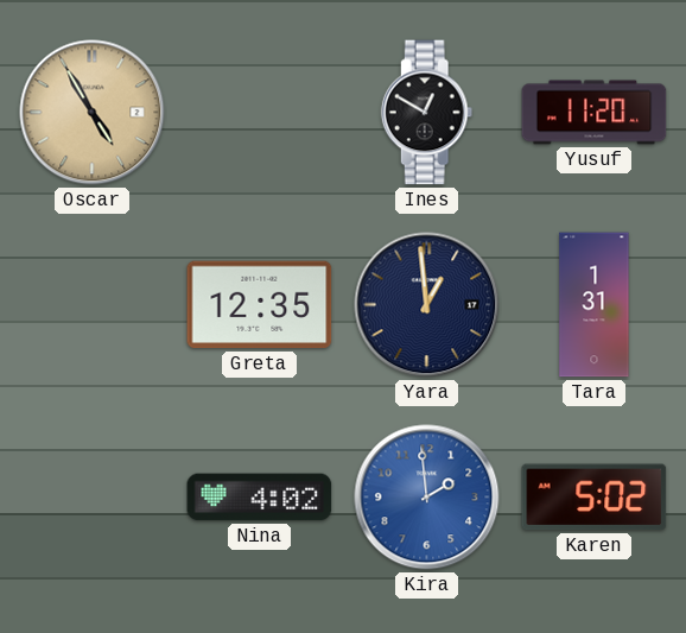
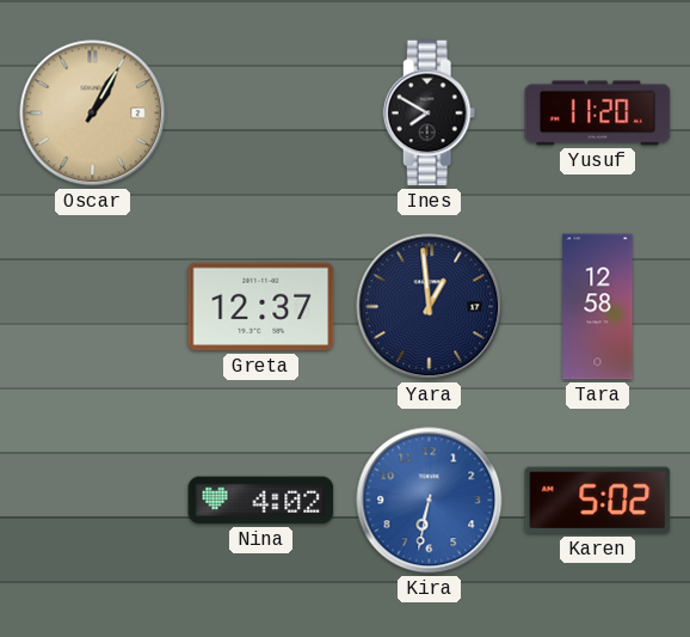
Oscar: 4:55 -> 1:05 (93, 114)
Ines: 12:50 -> 7:50 (430, 114)
Greta: 12:35 -> 12:37 (261, 307)
Tara: 1:31 -> 12:58 (598, 307)
Kira: 1:59 -> 6:32 (430, 501)
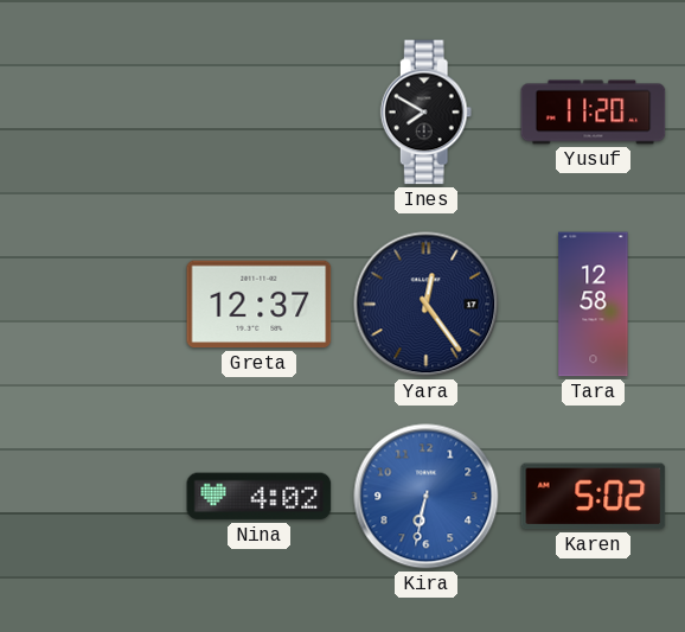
Oscar: 1:05 -> none (93, 114)
Yara: 12:59 -> 12:24 (427, 305)
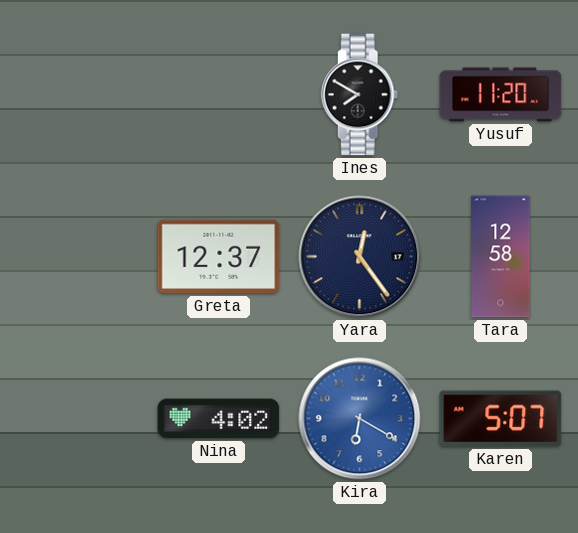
Kira: 6:32 -> 6:20 (360, 419)
Karen: 5:02 -> 5:07 (501, 419)
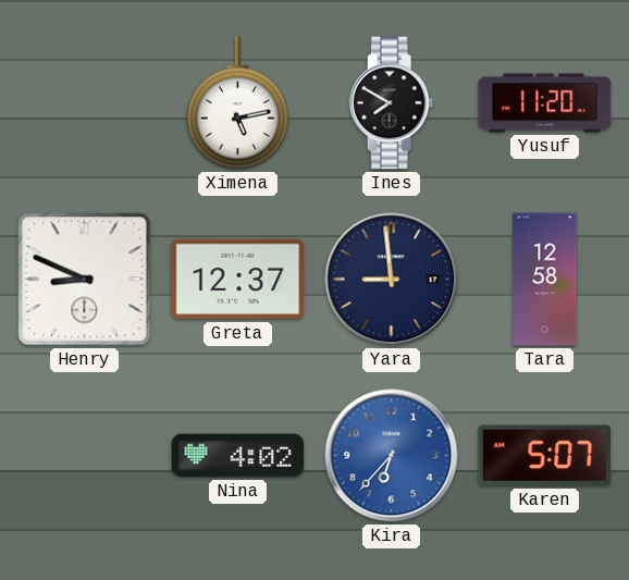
Ximena: none -> 5:13 (237, 103)
Henry: none -> 8:49 (85, 280)
Yara: 12:24 -> 8:59 (392, 280)
Kira: 6:20 -> 6:37 (392, 456)
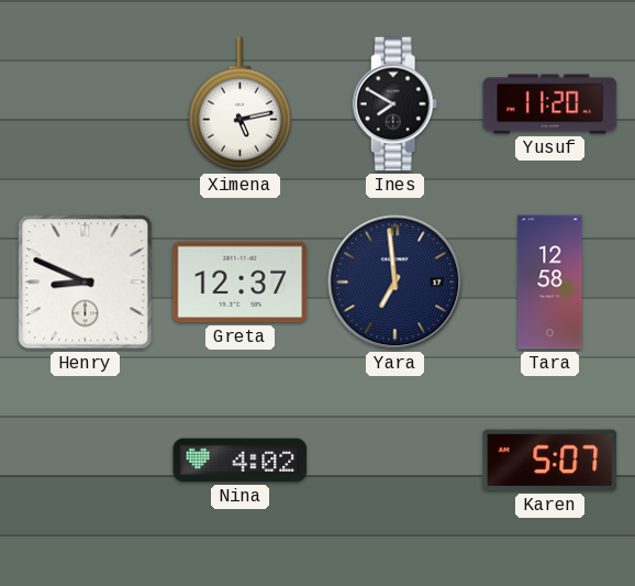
Yara: 8:59 -> 6:59 (396, 283)
Kira: 6:37 -> none (392, 456)
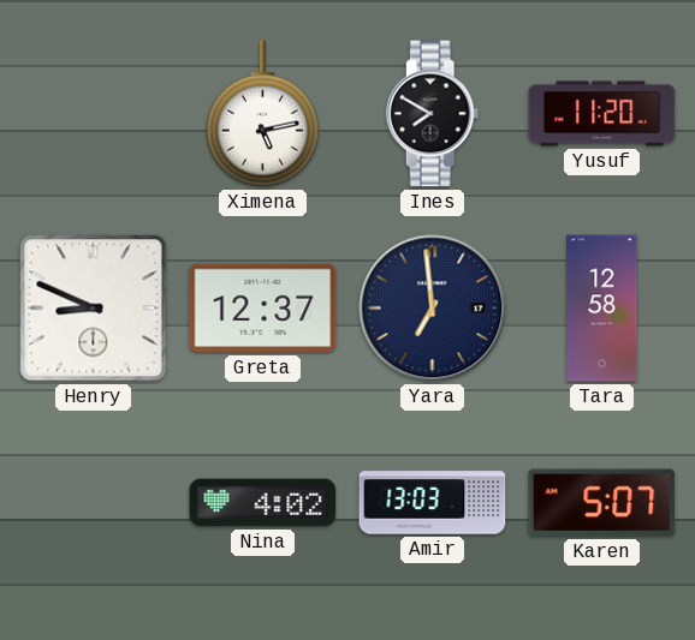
Amir: none -> 13:03 (433, 503)
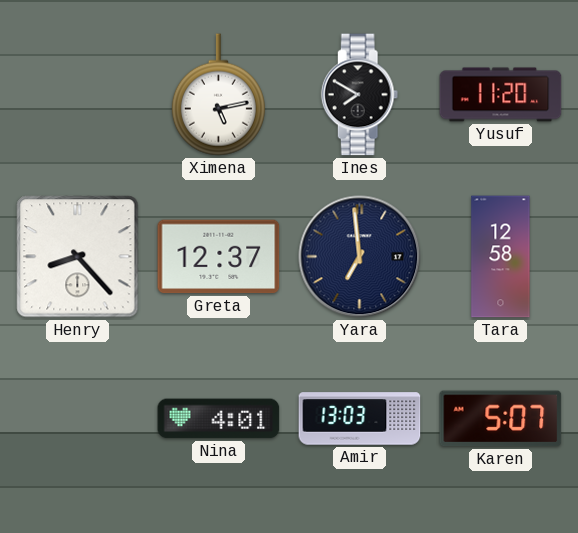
Henry: 8:49 -> 8:23 (78, 257)
Nina: 4:02 -> 4:01 (219, 419)
